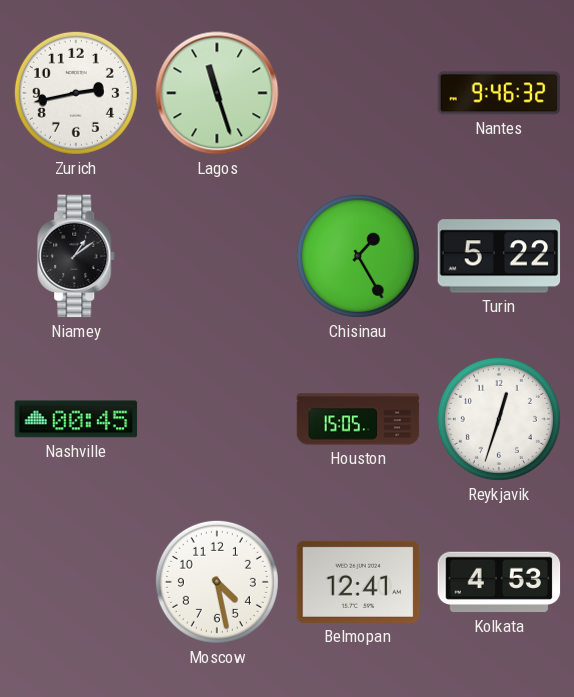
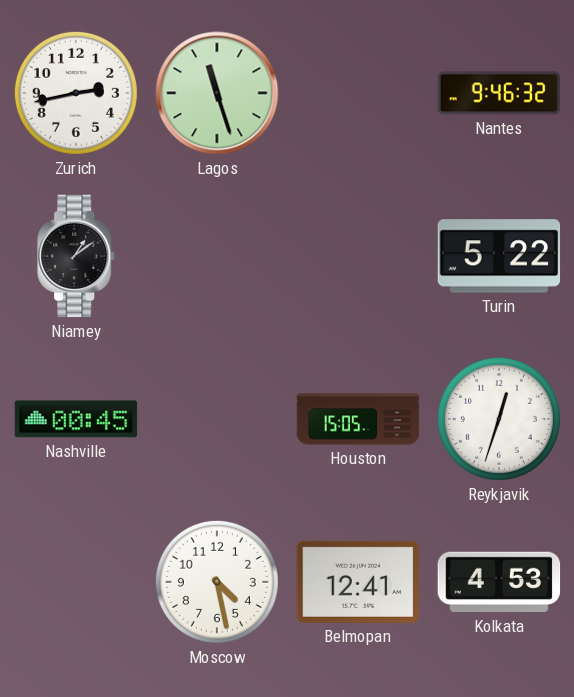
Chisinau: 1:25 -> none (358, 256)
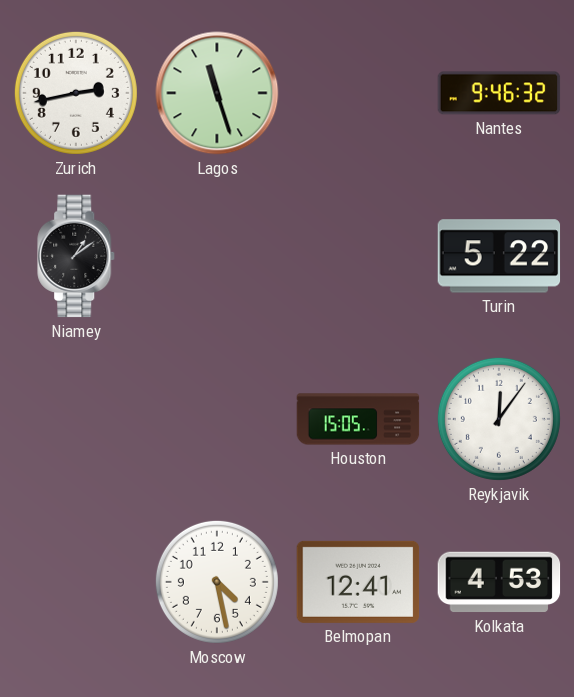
Nashville: 00:45 -> none (76, 419)
Reykjavik: 12:33 -> 12:06 (499, 419)
